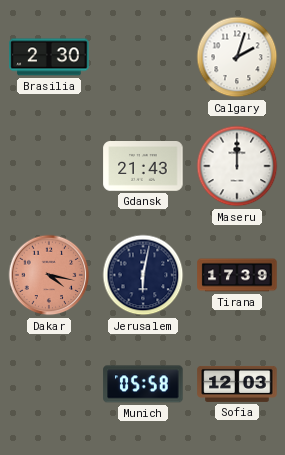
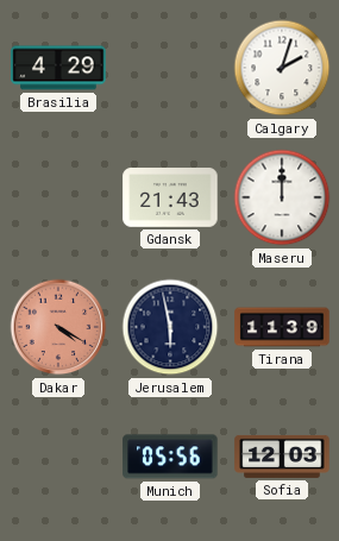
Brasilia: 2:30 -> 4:29 (58, 68)
Dakar: 4:17 -> 4:20 (58, 327)
Jerusalem: 6:02 -> 5:58 (170, 327)
Tirana: 17:39 -> 11:39 (282, 327)
Munich: 05:58 -> 05:56 (170, 457)
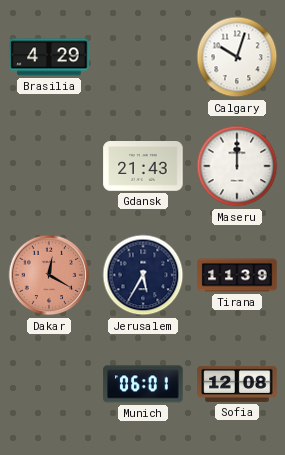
Calgary: 2:03 -> 10:03 (237, 57)
Dakar: 4:20 -> 12:20 (49, 275)
Jerusalem: 5:58 -> 5:35 (143, 275)
Munich: 05:56 -> 06:01 (143, 384)
Sofia: 12:03 -> 12:08 (237, 384)
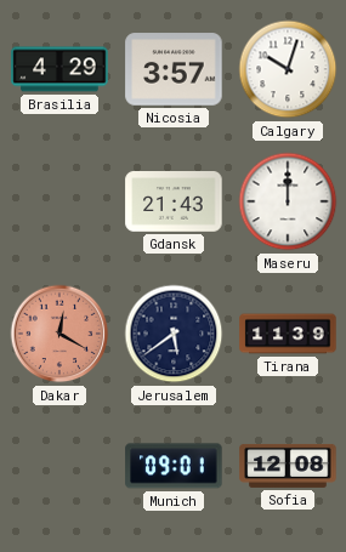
Nicosia: none -> 3:57 (174, 69)
Jerusalem: 5:35 -> 5:39 (174, 334)
Munich: 06:01 -> 09:01 (174, 466)
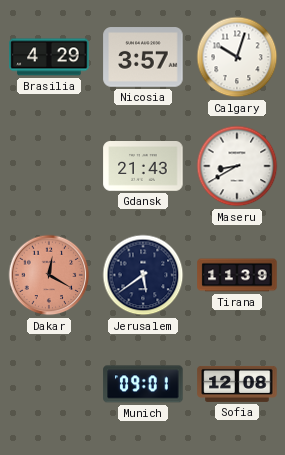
Maseru: 12:00 -> 8:40 (237, 166)
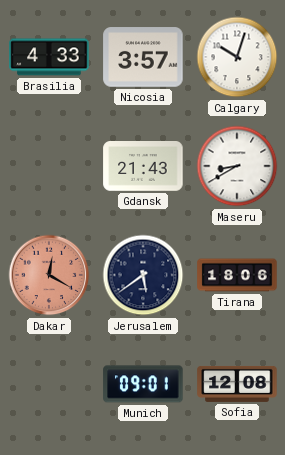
Brasilia: 4:29 -> 4:33 (49, 57)
Tirana: 11:39 -> 18:06 (237, 275)
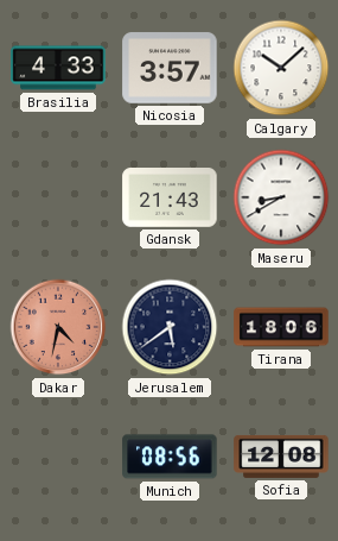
Calgary: 10:03 -> 10:08 (281, 68)
Dakar: 12:20 -> 4:32 (58, 327)
Munich: 09:01 -> 08:56 (170, 457)
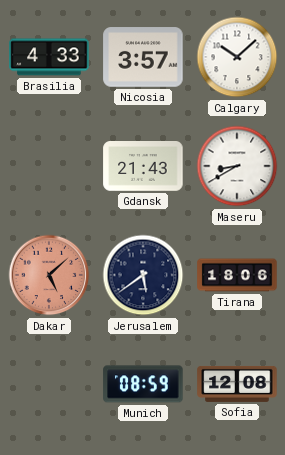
Dakar: 4:32 -> 5:08 (49, 275)
Munich: 08:56 -> 08:59 (143, 384)
